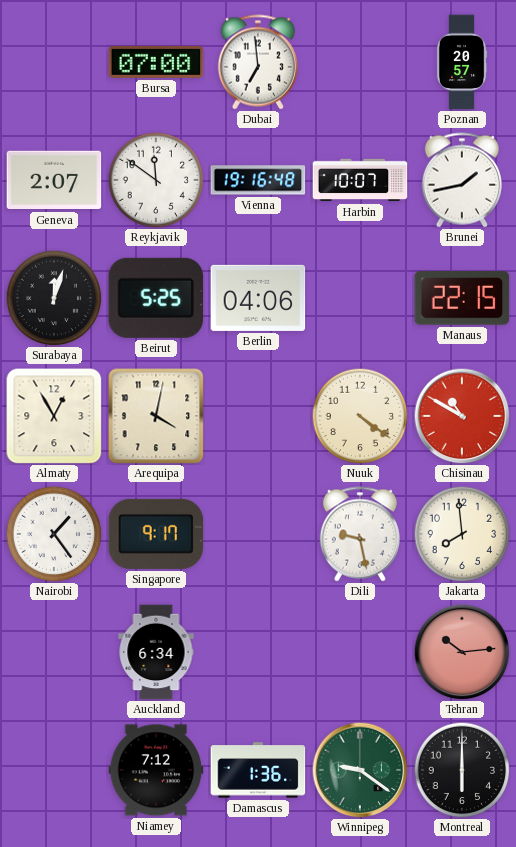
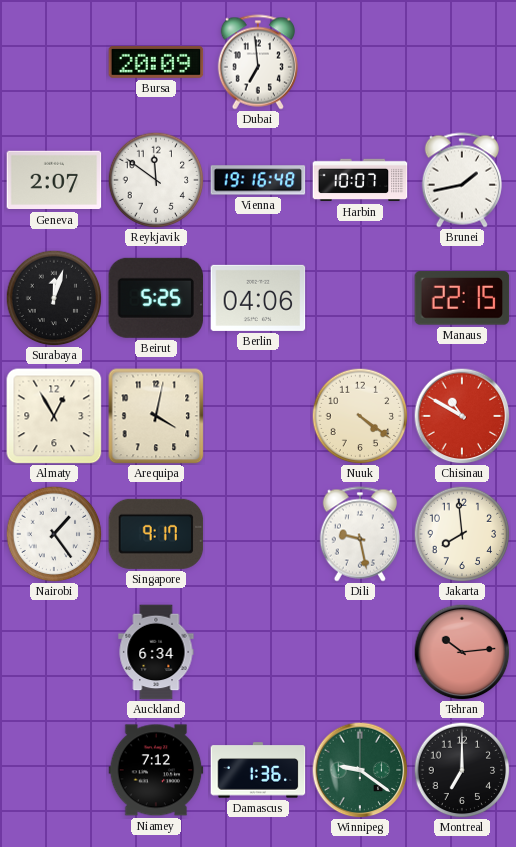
Bursa: 07:00 -> 20:09 (156, 63)
Poznan: 20:57 -> none (462, 62)
Montreal: 6:00 -> 7:00 (462, 770)
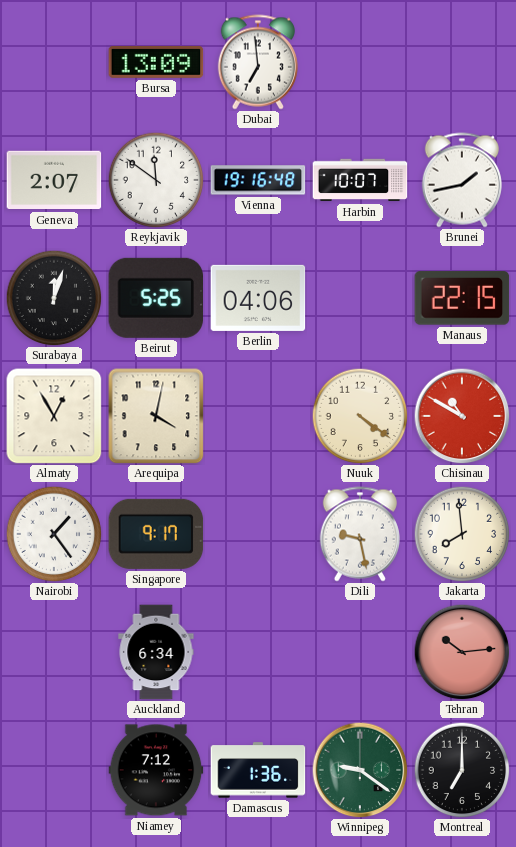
Bursa: 20:09 -> 13:09 (156, 63)
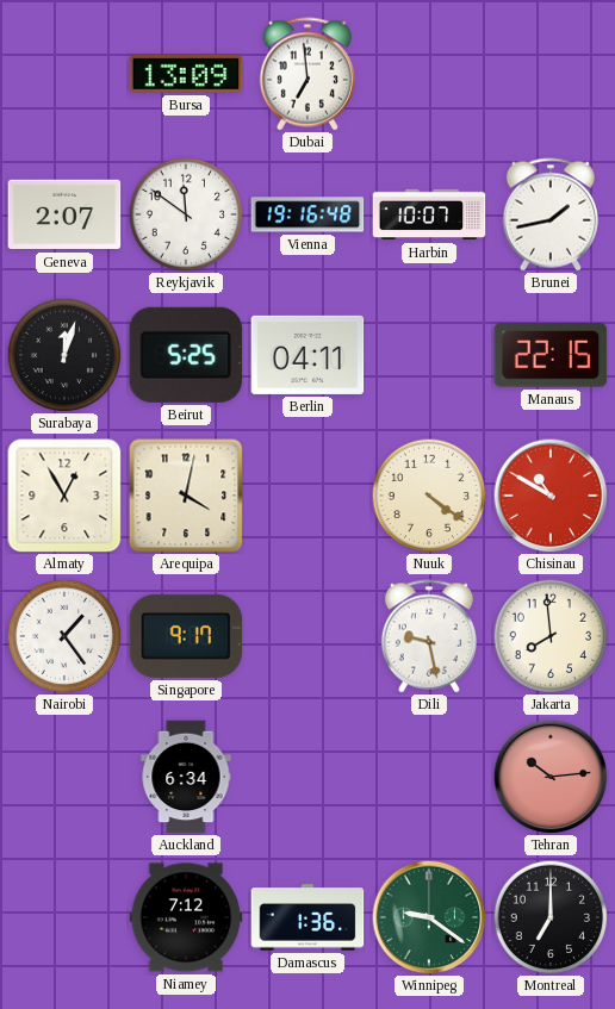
Berlin: 04:06 -> 04:11 (307, 355)
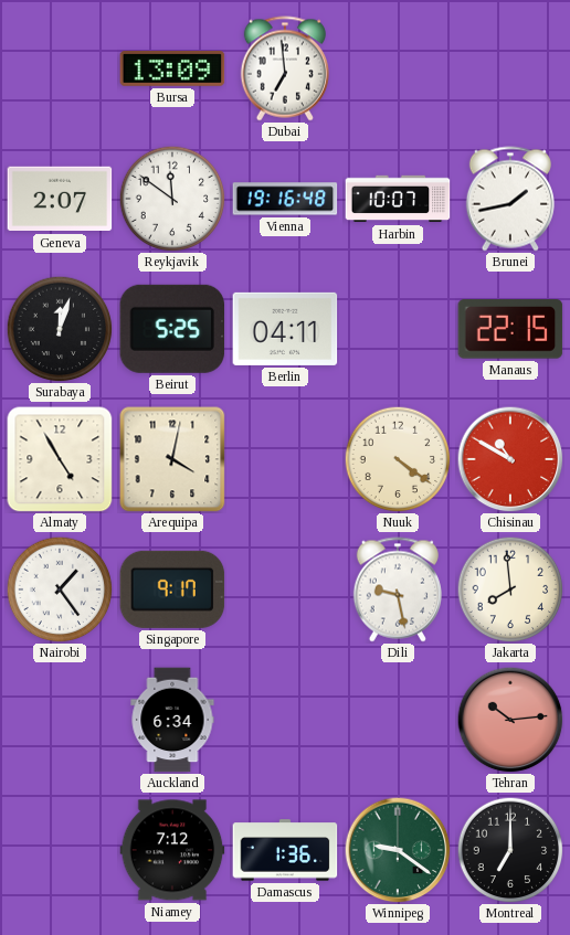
Almaty: 12:55 -> 4:55 (60, 459)
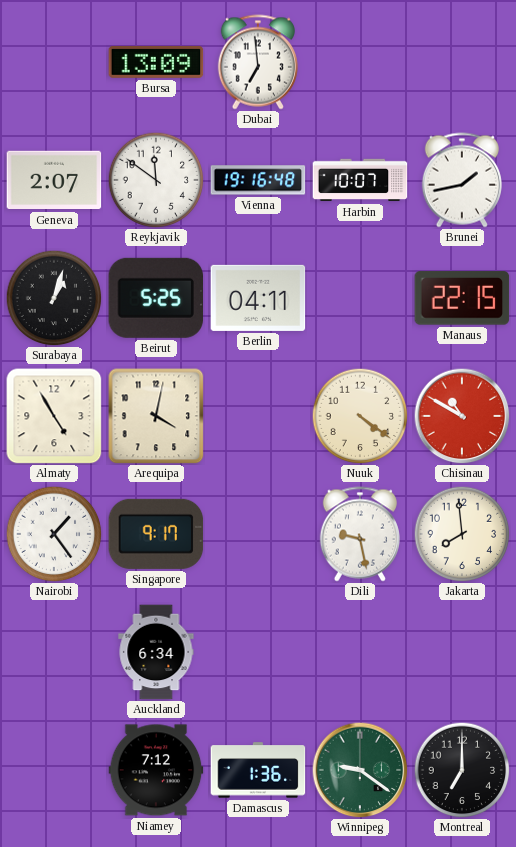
Surabaya: 12:03 -> 1:03 (54, 298)
Tehran: 10:14 -> none (510, 720)
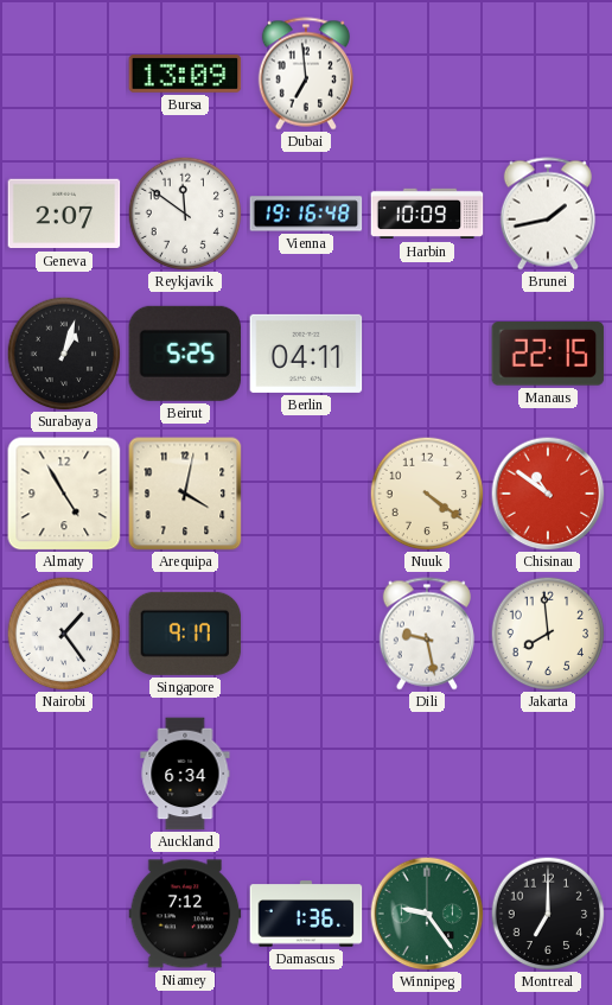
Harbin: 10:07 -> 10:09 (427, 214)
Chisinau: 10:50 -> 10:51 (548, 494)
Winnipeg: 9:21 -> 9:24 (427, 914)
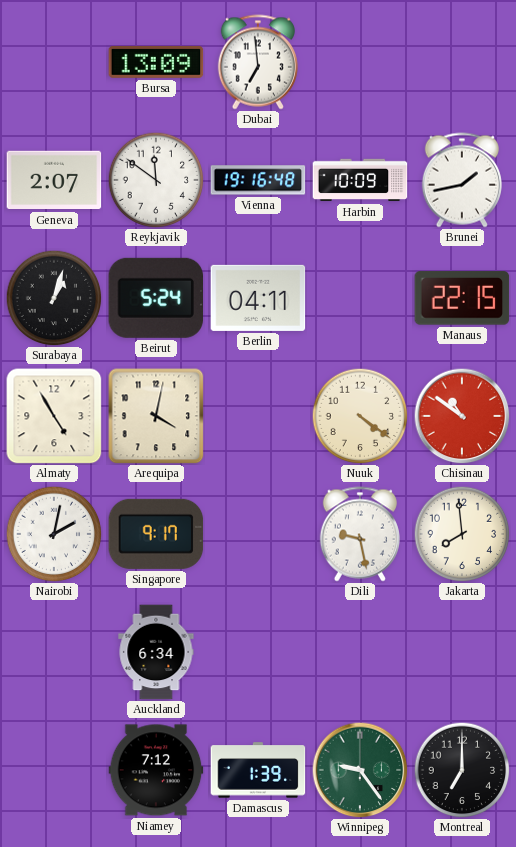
Beirut: 5:25 -> 5:24 (156, 298)
Nairobi: 1:24 -> 2:02 (54, 534)
Damascus: 1:36 -> 1:39 (258, 770)
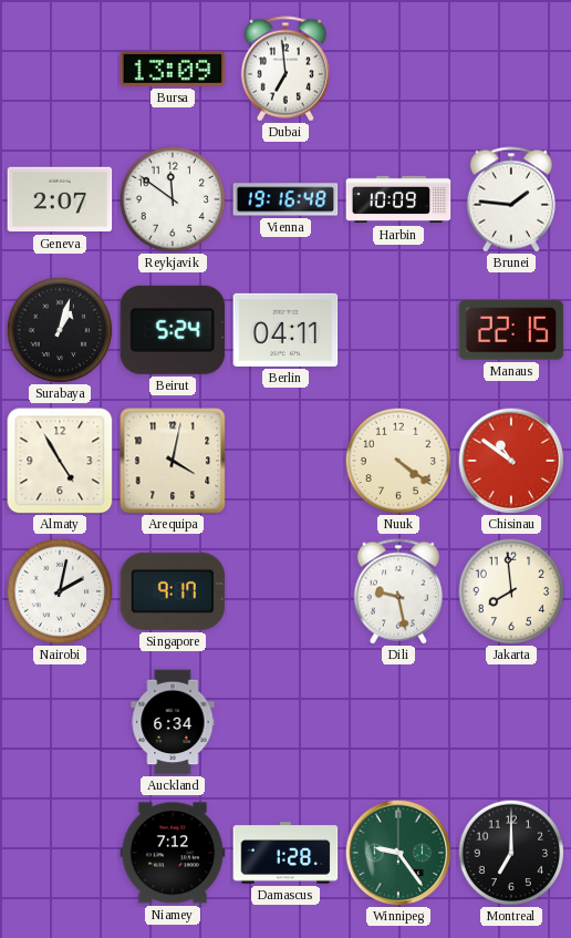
Brunei: 1:43 -> 1:46 (511, 199)
Damascus: 1:39 -> 1:28 (285, 853)
